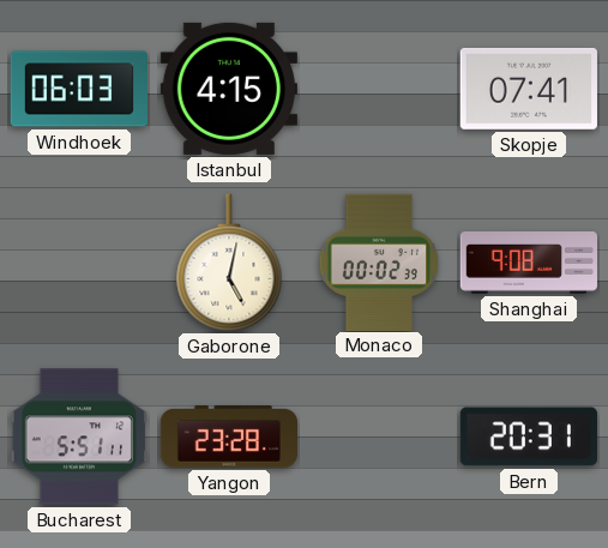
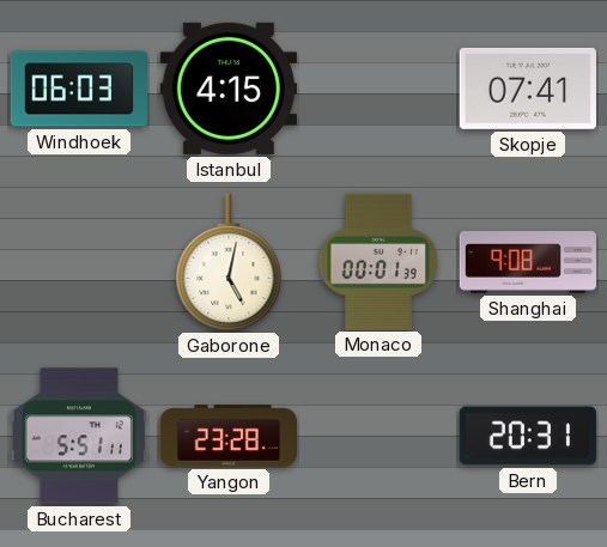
Monaco: 00:02 -> 00:01 (377, 261)
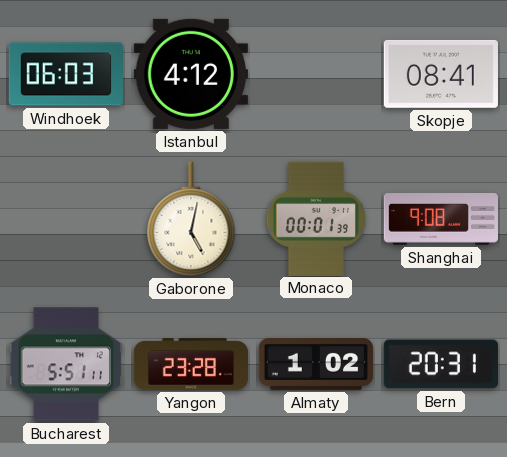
Istanbul: 4:15 -> 4:12 (191, 74)
Skopje: 07:41 -> 08:41 (441, 74)
Almaty: none -> 1:02 (316, 364)
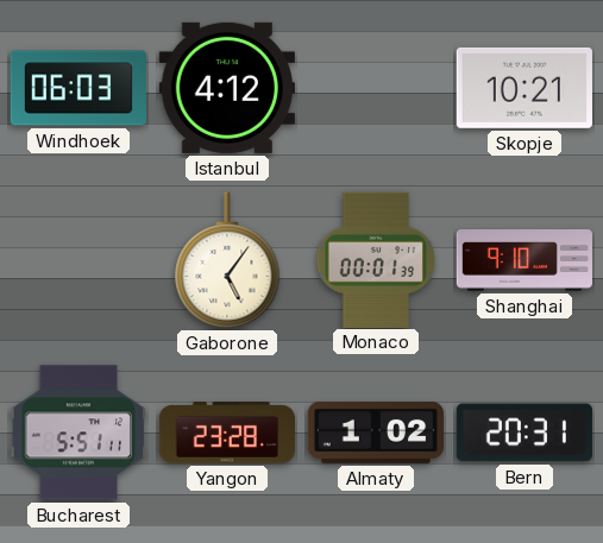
Skopje: 08:41 -> 10:21 (525, 88)
Gaborone: 5:02 -> 5:06 (227, 260)
Shanghai: 9:08 -> 9:10 (523, 261)
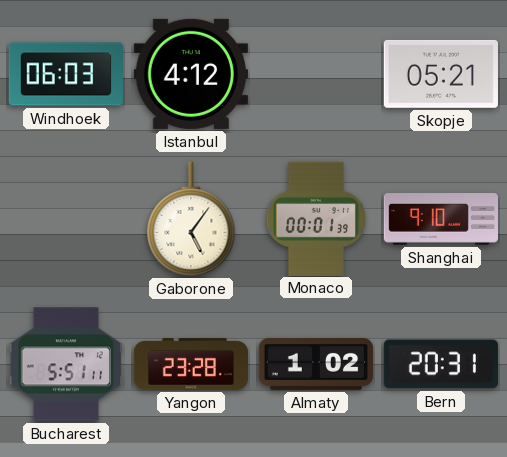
Skopje: 10:21 -> 05:21 (441, 74)
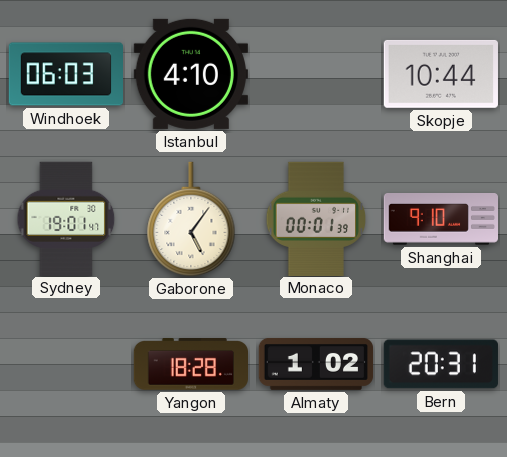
Istanbul: 4:12 -> 4:10 (191, 74)
Skopje: 05:21 -> 10:44 (441, 74)
Sydney: none -> 19:01 (66, 218)
Bucharest: 5:51 -> none (66, 364)
Yangon: 23:28 -> 18:28 (190, 364)
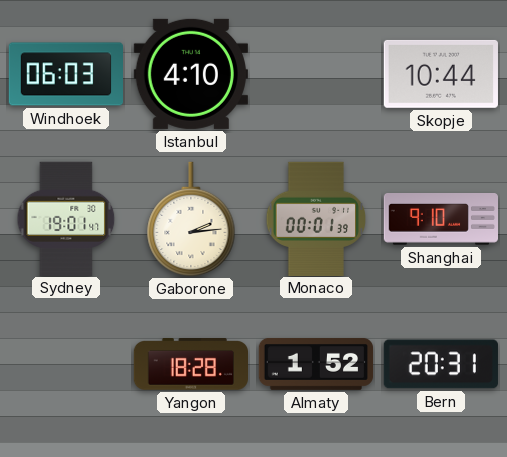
Gaborone: 5:06 -> 2:14 (191, 219)
Almaty: 1:02 -> 1:52 (316, 364)
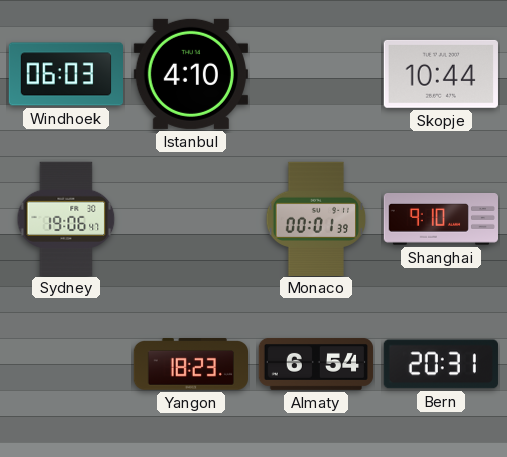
Sydney: 19:01 -> 19:06 (66, 218)
Gaborone: 2:14 -> none (191, 219)
Yangon: 18:28 -> 18:23 (190, 364)
Almaty: 1:52 -> 6:54 (316, 364)
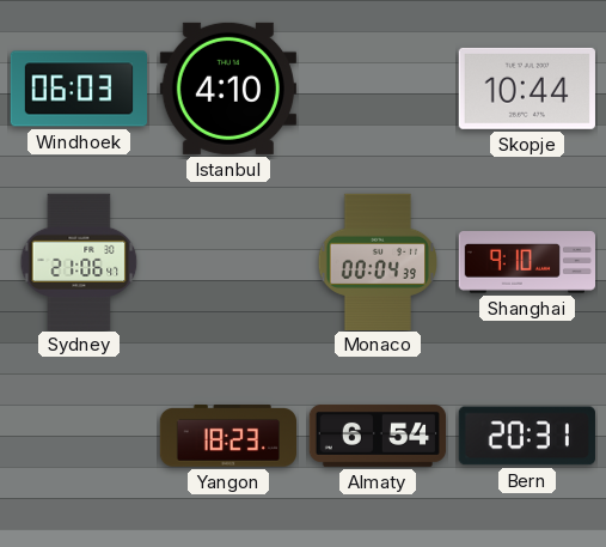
Sydney: 19:06 -> 21:06 (79, 261)
Monaco: 00:01 -> 00:04 (377, 261)
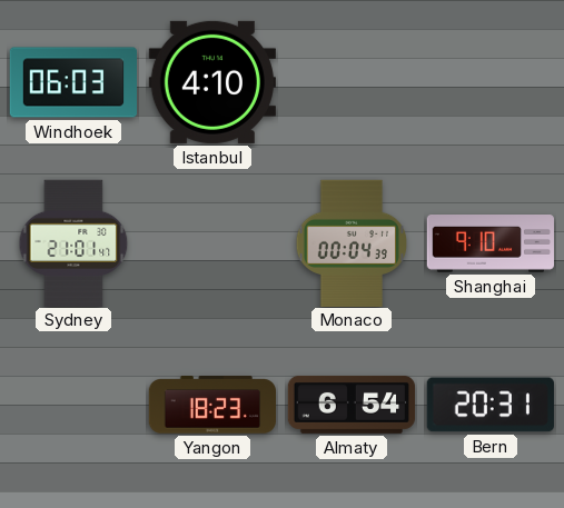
Skopje: 10:44 -> none (527, 89)
Sydney: 21:06 -> 21:01 (73, 242)
